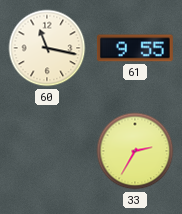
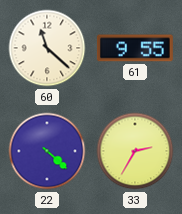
60: 11:17 -> 11:22 (47, 48)
22: none -> 4:22 (47, 151)
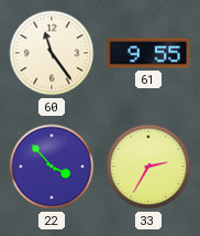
60: 11:22 -> 11:24 (52, 53)
22: 4:22 -> 3:53 (52, 167)
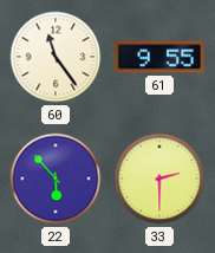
22: 3:53 -> 5:53 (56, 179)
33: 2:35 -> 2:30 (159, 179)
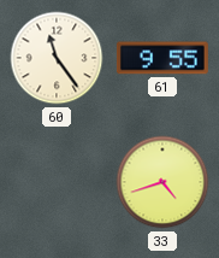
22: 5:53 -> none (56, 179)
33: 2:30 -> 4:42 (162, 182)
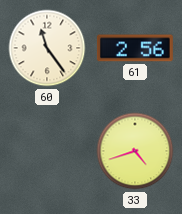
61: 9:55 -> 2:56 (135, 48)
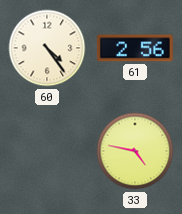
60: 11:24 -> 4:24 (47, 48)
33: 4:42 -> 4:47 (135, 151)
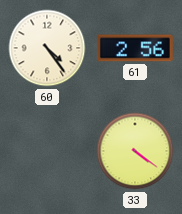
33: 4:47 -> 4:21 (135, 151)
